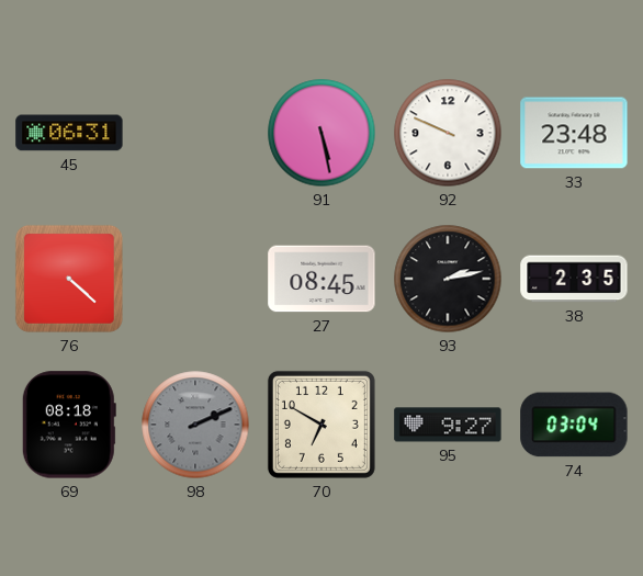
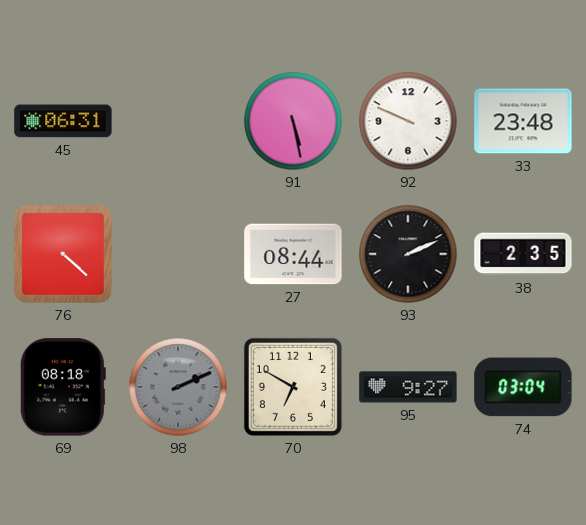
27: 08:45 -> 08:44 (293, 254)
93: 2:13 -> 2:11 (408, 254)
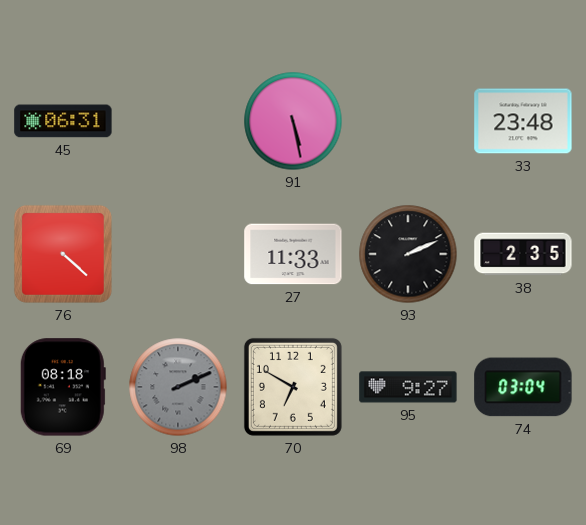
92: 9:49 -> none (408, 121)
27: 08:44 -> 11:33 (293, 254)
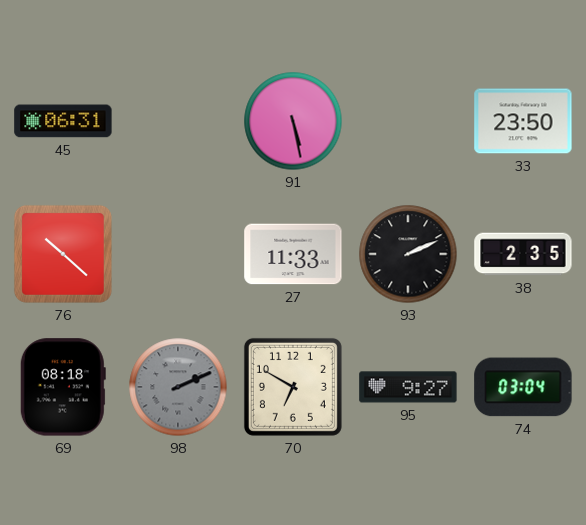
33: 23:48 -> 23:50 (523, 121)
76: 4:22 -> 10:22 (63, 254)
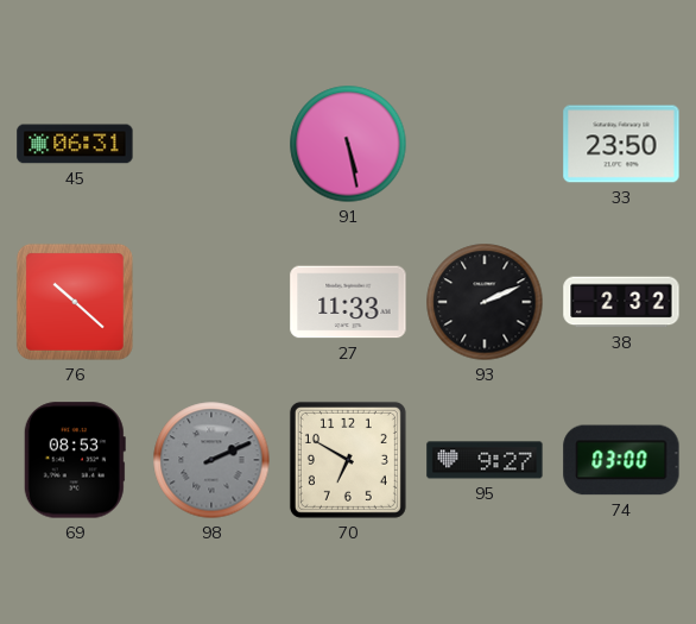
38: 2:35 -> 2:32 (621, 302)
69: 08:18 -> 08:53 (75, 460)
74: 03:04 -> 03:00 (621, 460)
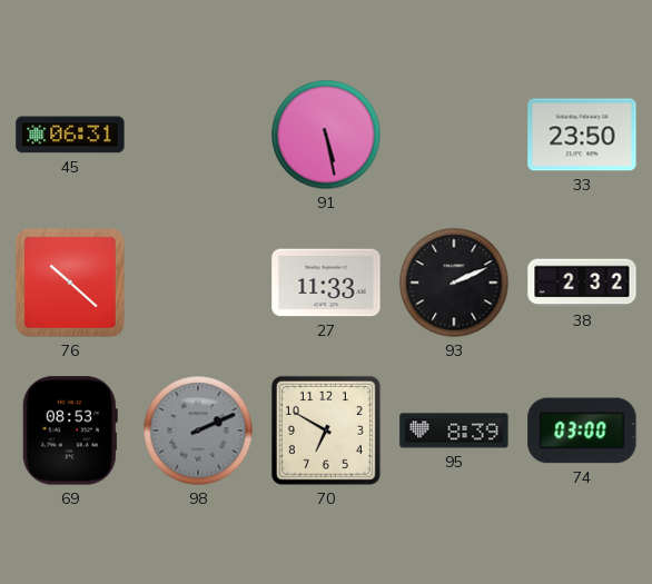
95: 9:27 -> 8:39 (454, 430)
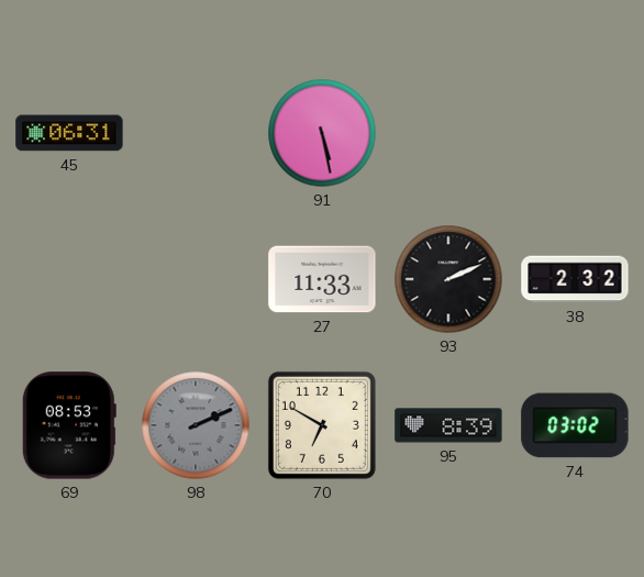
33: 23:50 -> none (582, 135)
76: 10:22 -> none (70, 283)
74: 03:00 -> 03:02 (575, 425)
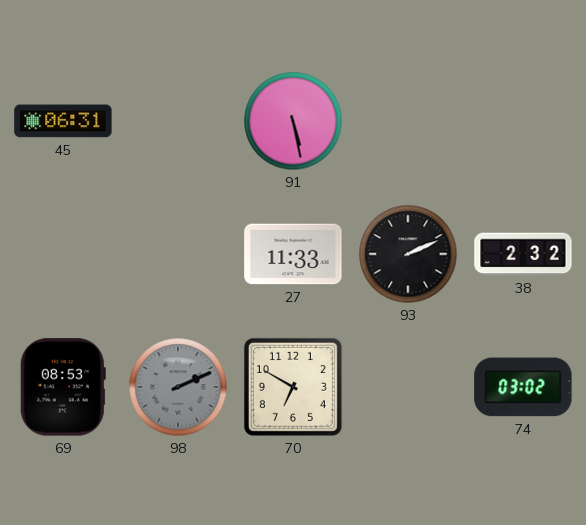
95: 8:39 -> none (448, 425)
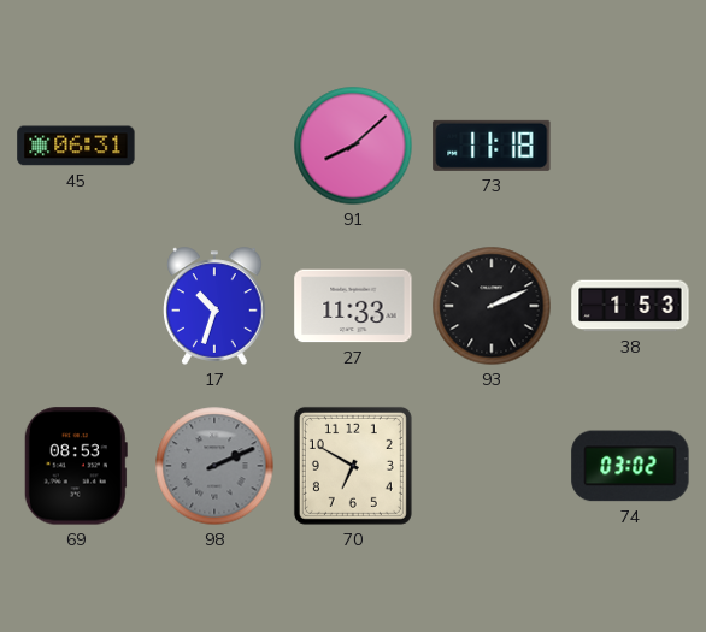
91: 5:28 -> 8:08 (353, 146)
73: none -> 11:18 (492, 146)
17: none -> 10:33 (214, 306)
38: 2:32 -> 1:53 (630, 306)
